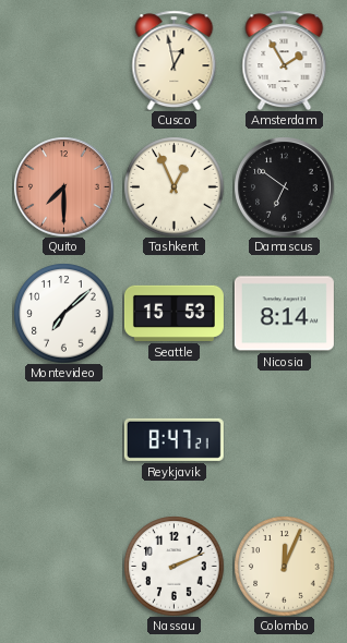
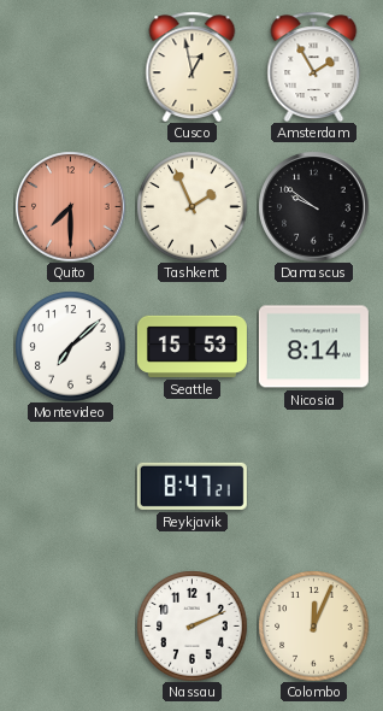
Tashkent: 12:56 -> 1:56 (191, 206)
Damascus: 6:51 -> 9:51 (313, 206)
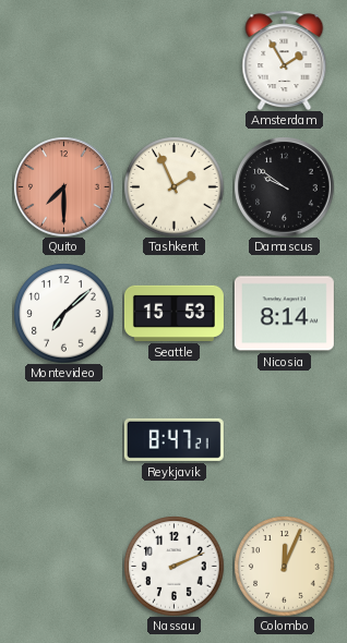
Cusco: 12:58 -> none (193, 66)
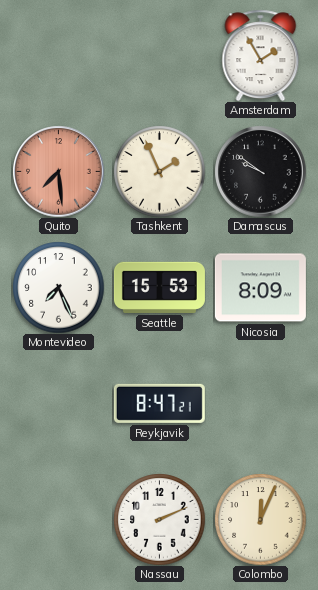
Quito: 7:30 -> 7:29 (58, 171)
Montevideo: 7:08 -> 7:26 (58, 287)
Nicosia: 8:14 -> 8:09 (260, 288)
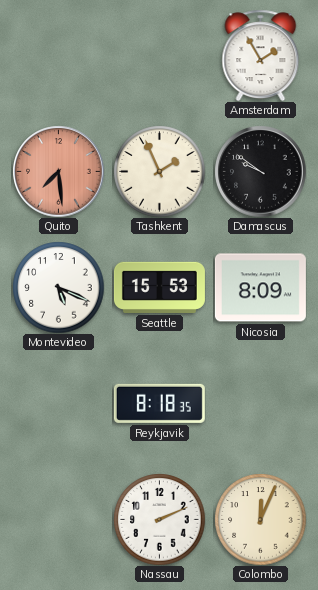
Montevideo: 7:26 -> 5:19 (58, 287)
Reykjavik: 8:47 -> 8:18 (159, 403)
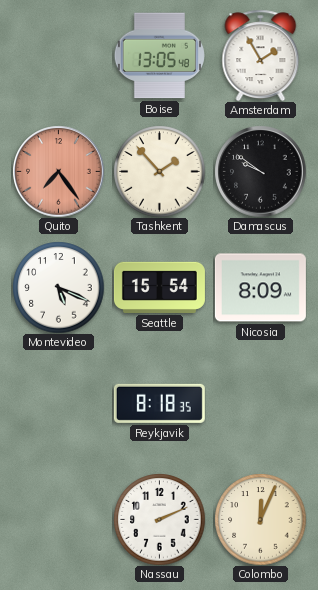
Boise: none -> 13:05 (159, 56)
Quito: 7:29 -> 7:24 (58, 171)
Tashkent: 1:56 -> 1:53 (159, 171)
Seattle: 15:53 -> 15:54 (159, 287)
